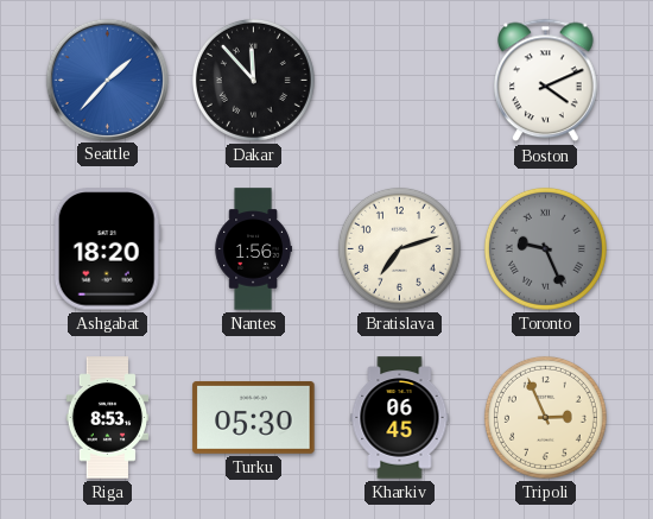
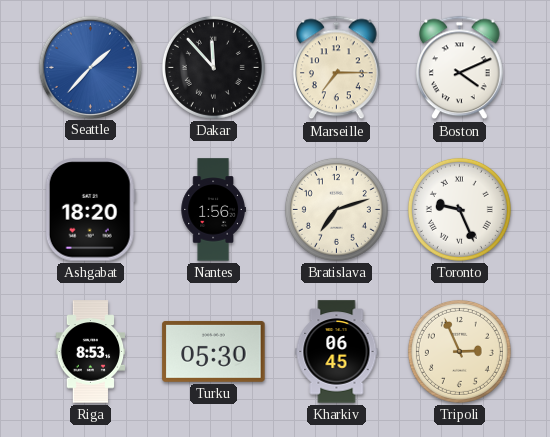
Marseille: none -> 7:15 (337, 68)
Toronto dial: grey -> white (459, 209)
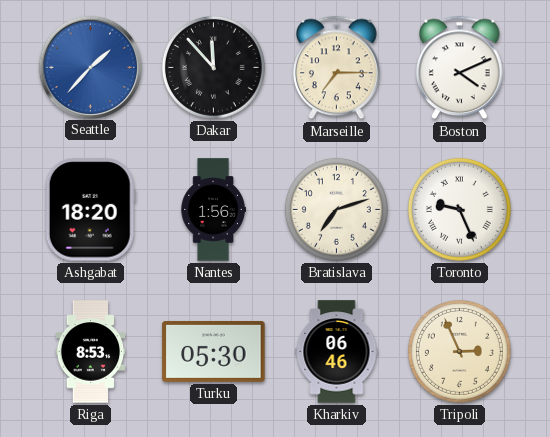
Kharkiv: 06:45 -> 06:46 (337, 352)
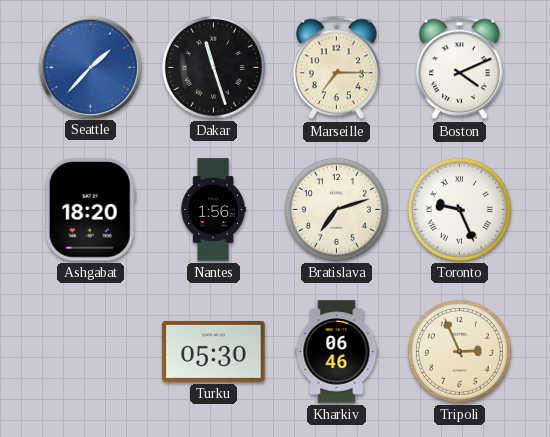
Dakar: 11:53 -> 11:27 (213, 67)
Riga: 8:53 -> none (91, 352)
